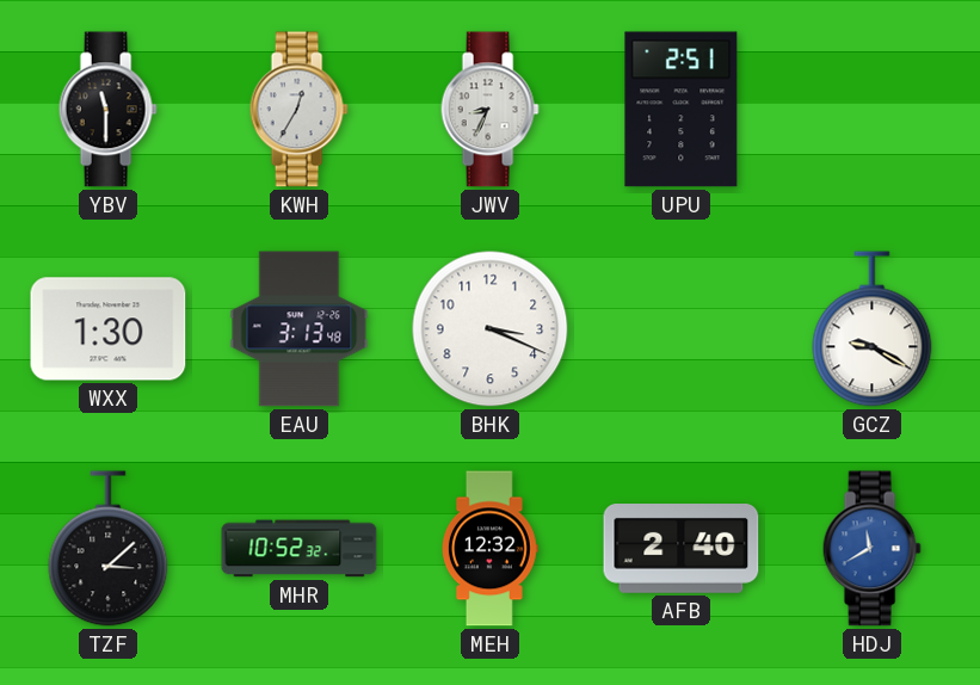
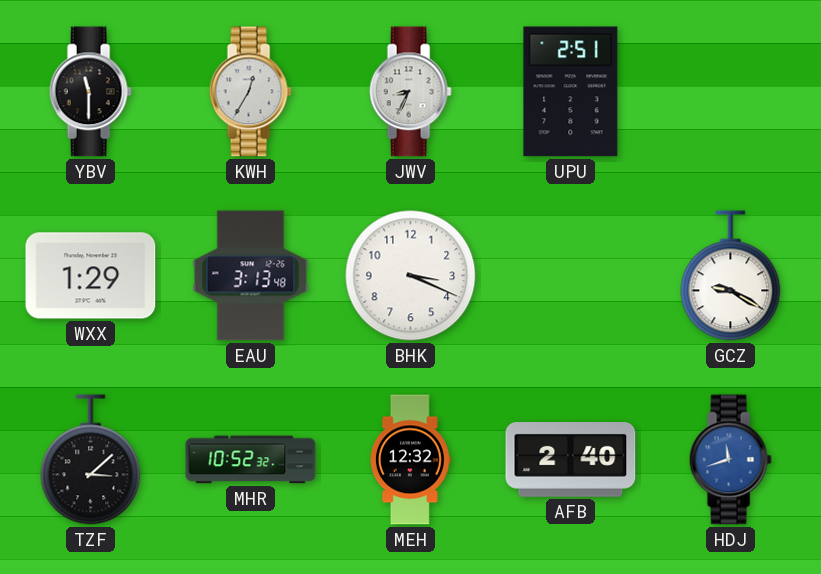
WXX: 1:30 -> 1:29 (91, 276)
HDJ: 11:40 -> 11:42 (730, 460)
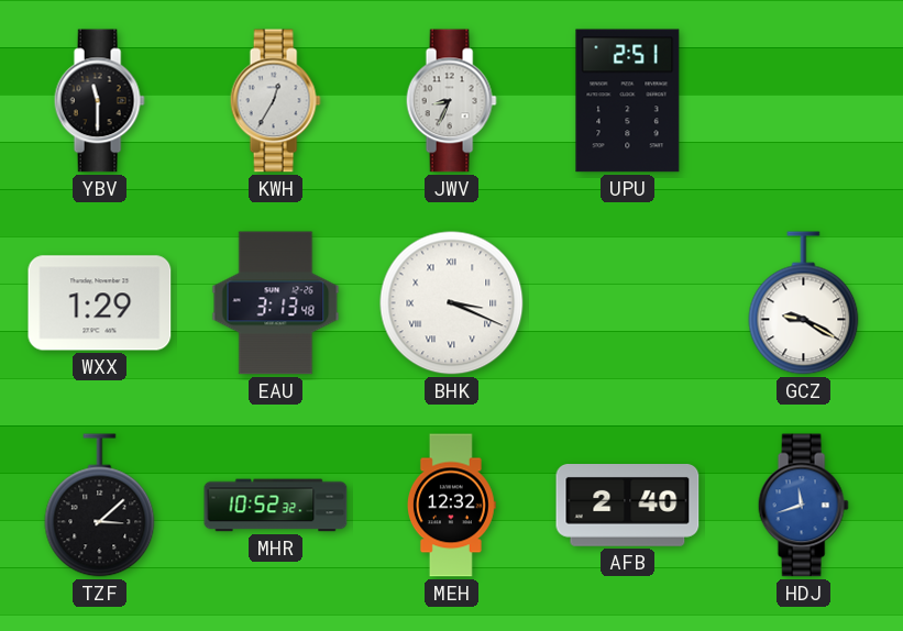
BHK numerals: Arabic -> Roman (452, 303)
